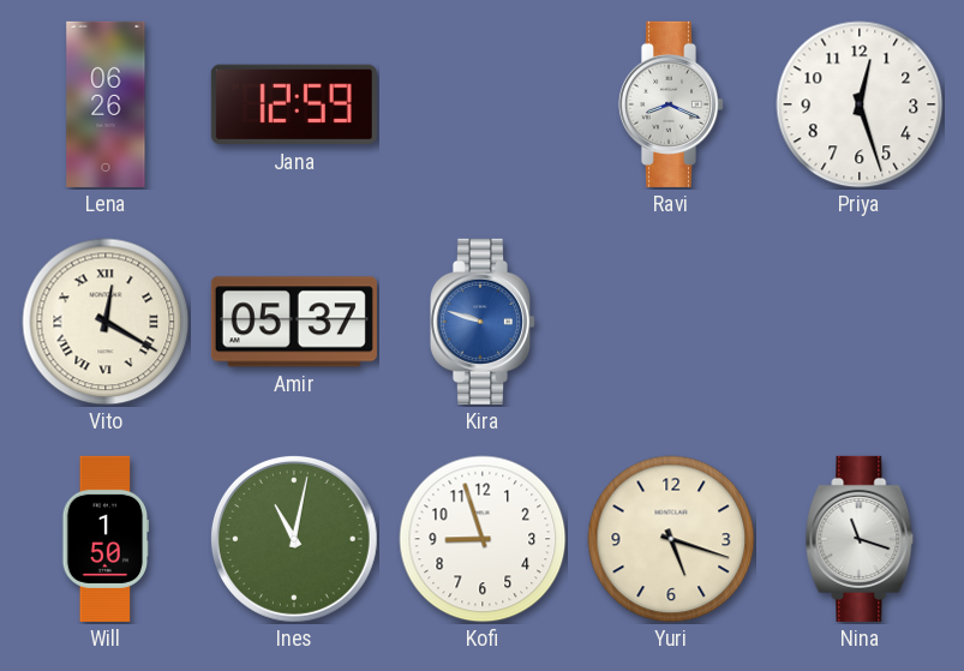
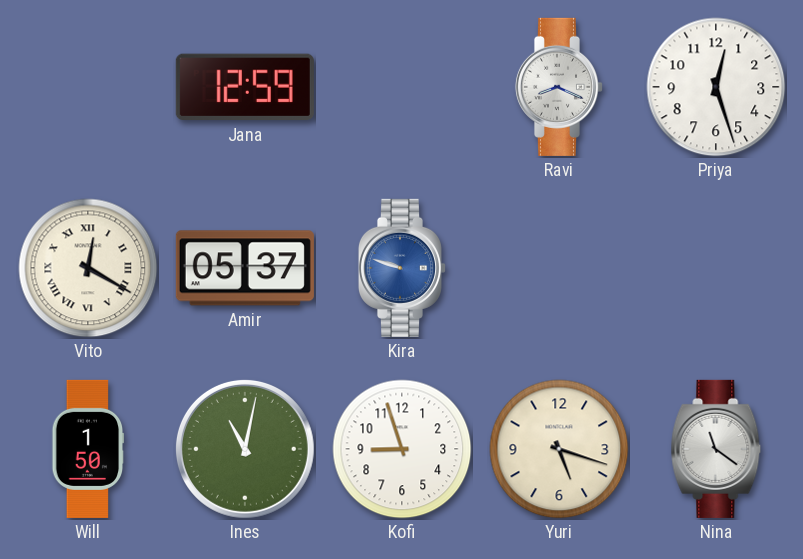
Lena: 06:26 -> none (106, 104)
Nina: 11:18 -> 11:21 (716, 449)
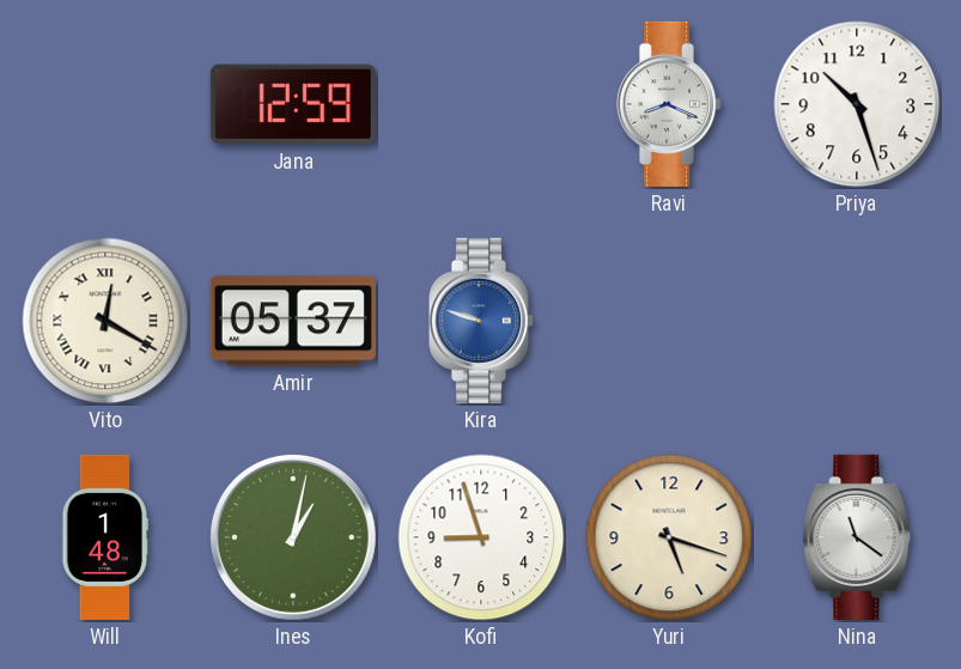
Priya: 12:27 -> 10:27 (857, 104)
Will: 1:50 -> 1:48 (105, 537)
Ines: 11:02 -> 1:02 (293, 537)
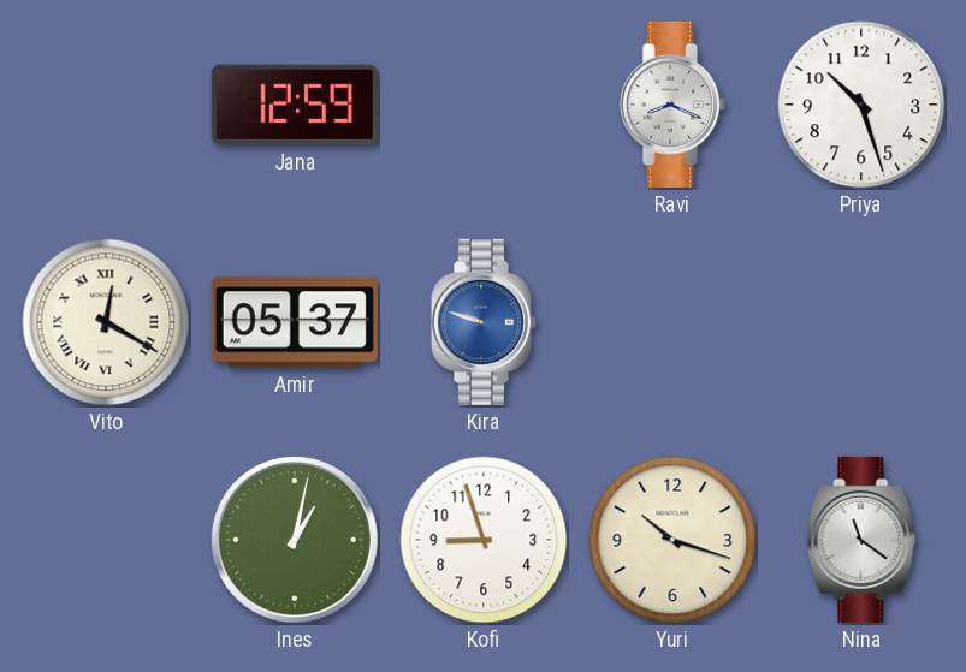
Will: 1:48 -> none (105, 537)
Yuri: 5:18 -> 10:18 (672, 540)
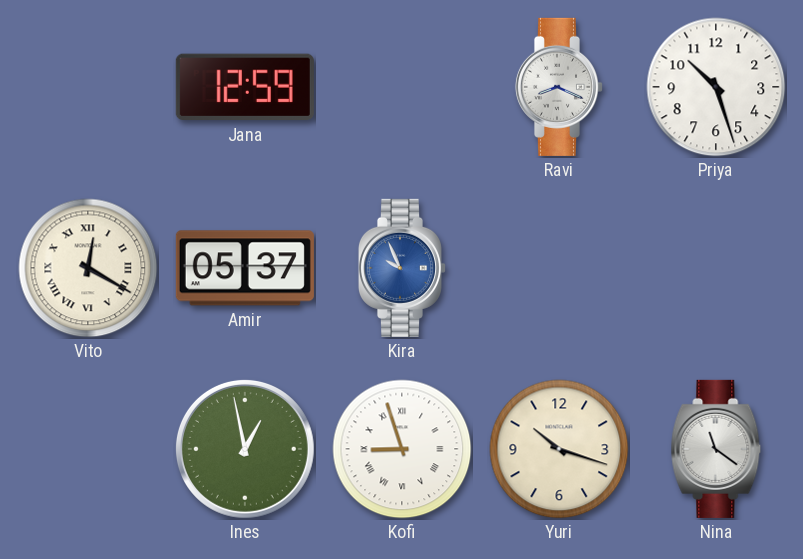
Kira: 9:48 -> 9:56 (401, 268)
Ines: 1:02 -> 12:58 (245, 449)
Kofi numerals: Arabic -> Roman (402, 449)
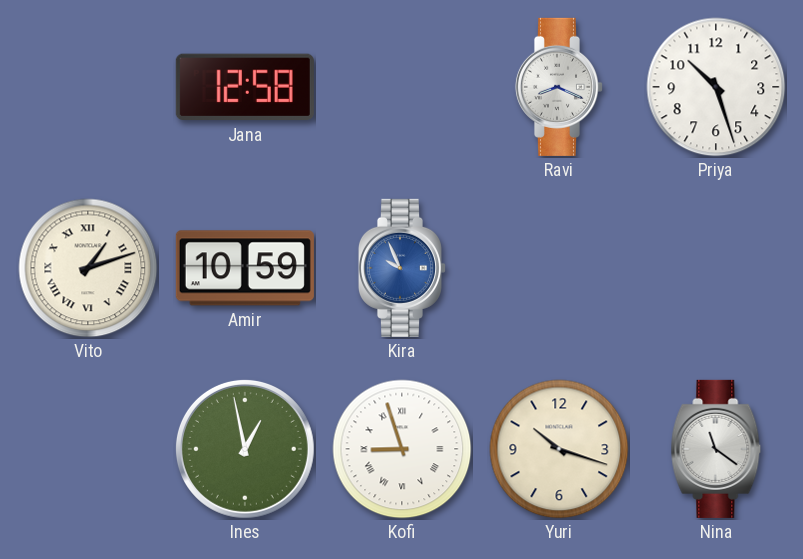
Jana: 12:59 -> 12:58 (245, 87)
Vito: 12:20 -> 1:12 (88, 268)
Amir: 05:37 -> 10:59 (245, 268)
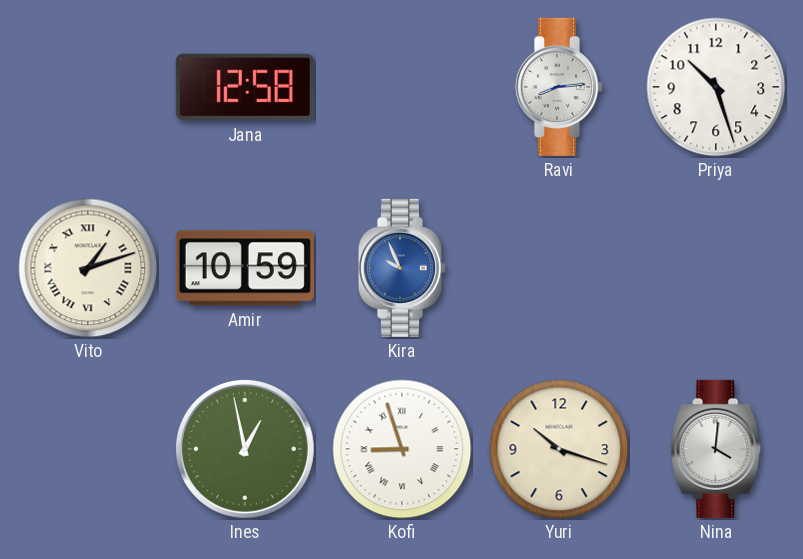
Ravi: 8:19 -> 8:14 (558, 87)
Nina: 11:21 -> 4:01 (716, 449)
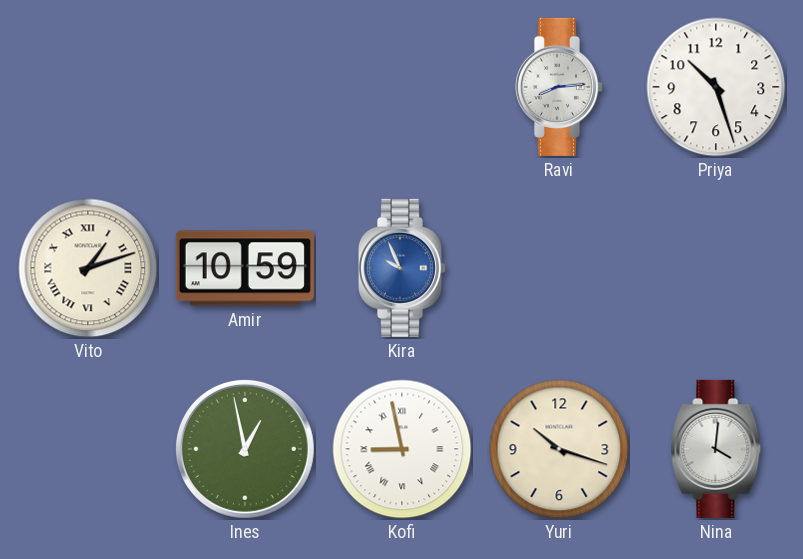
Jana: 12:58 -> none (245, 87)
Kofi: 8:57 -> 8:58 (402, 449)
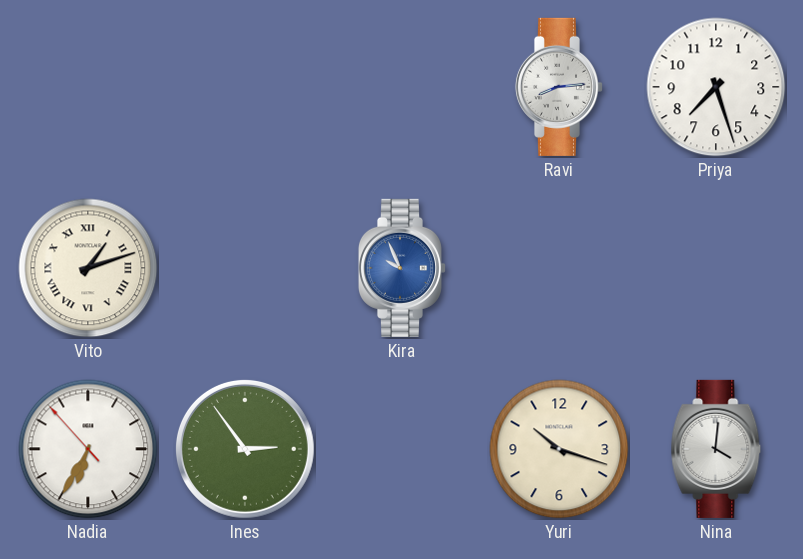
Priya: 10:27 -> 7:27 (716, 87)
Amir: 10:59 -> none (245, 268)
Nadia: none -> 6:34 (88, 449)
Ines: 12:58 -> 2:54 (245, 449)
Kofi: 8:58 -> none (402, 449)
